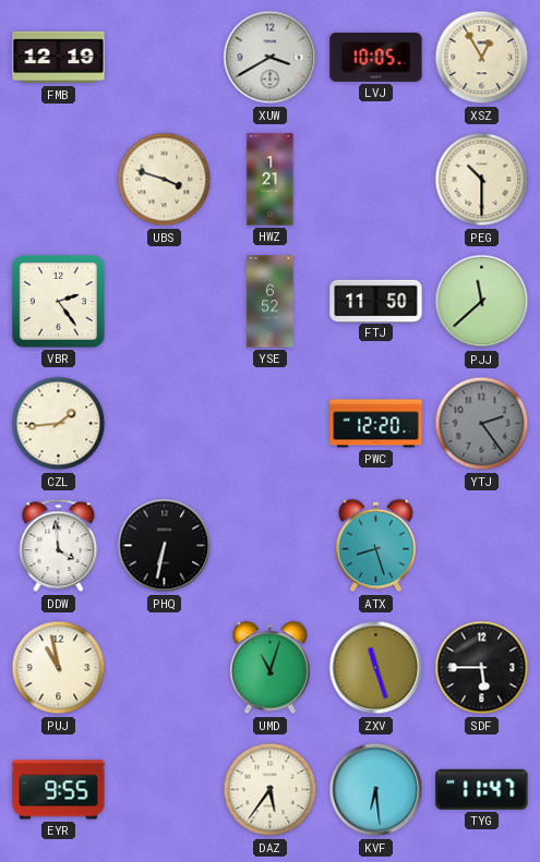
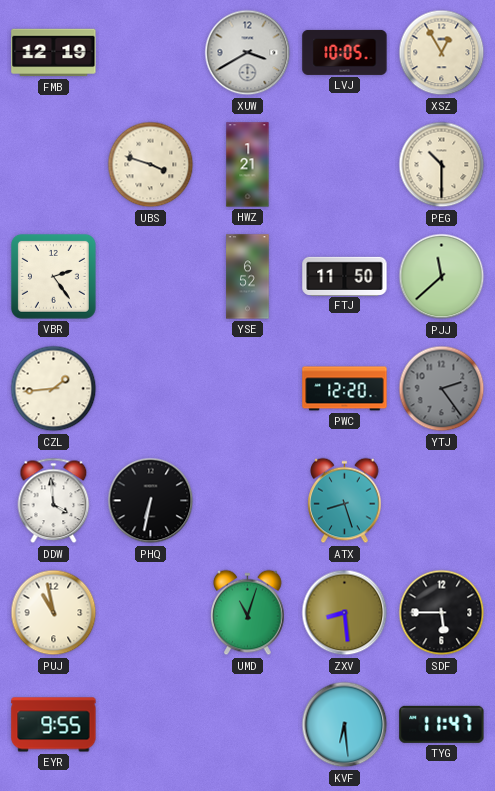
ZXV: 11:27 -> 8:29 (345, 613)
DAZ: 5:36 -> none (271, 790)
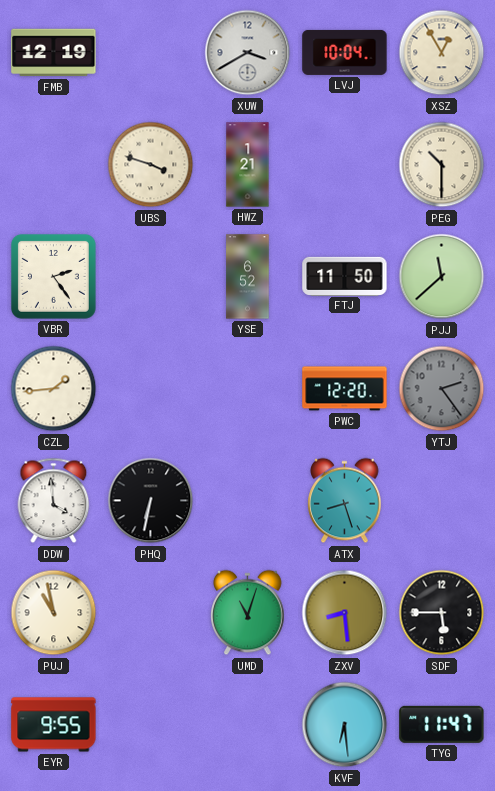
LVJ: 10:05 -> 10:04 (345, 52)
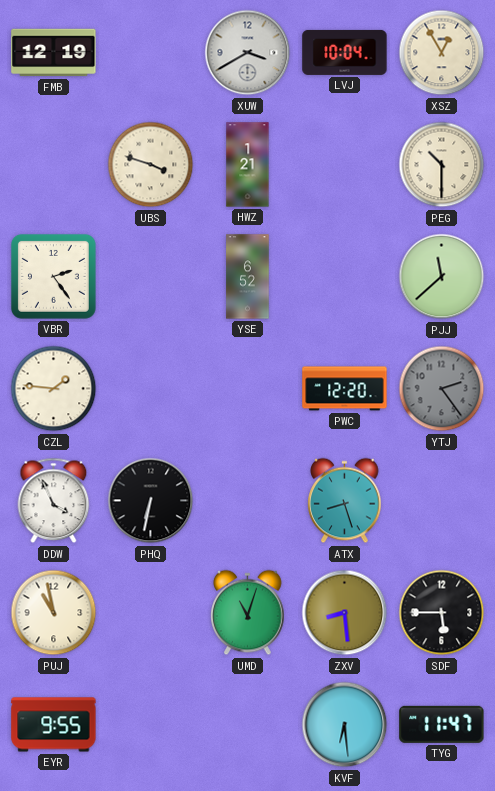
FTJ: 11:50 -> none (345, 276)
CZL: 1:44 -> 1:46 (54, 389)
DDW: 3:59 -> 3:56 (54, 501)
